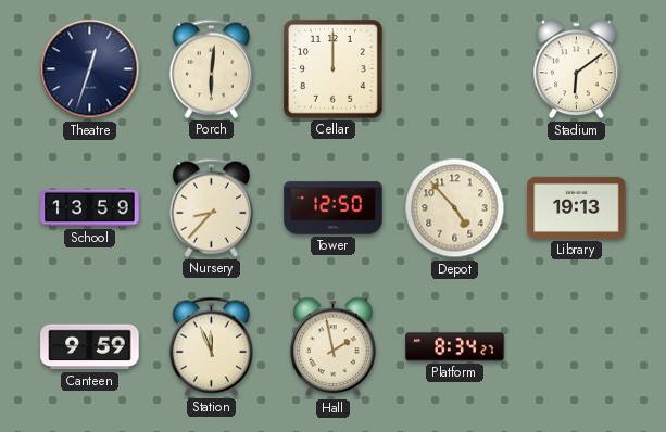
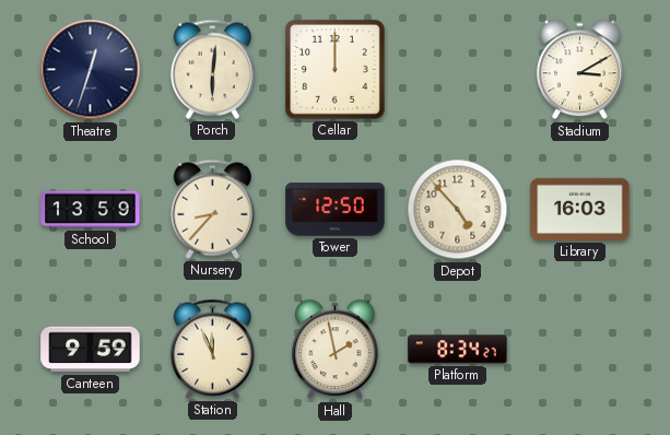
Stadium: 6:09 -> 3:10 (580, 70)
Library: 19:13 -> 16:03 (580, 209)
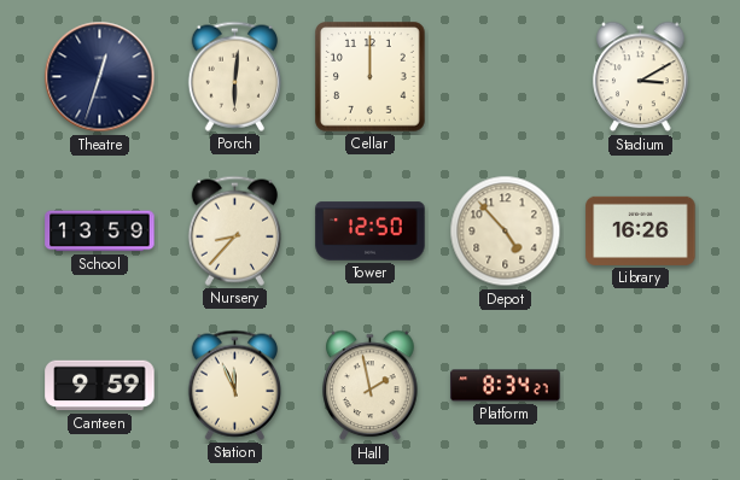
Library: 16:03 -> 16:26 (641, 230)
